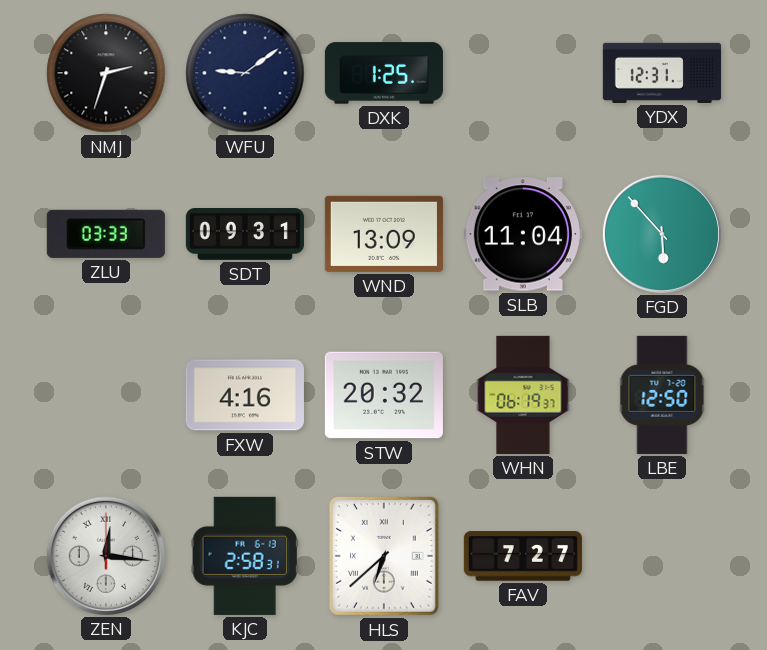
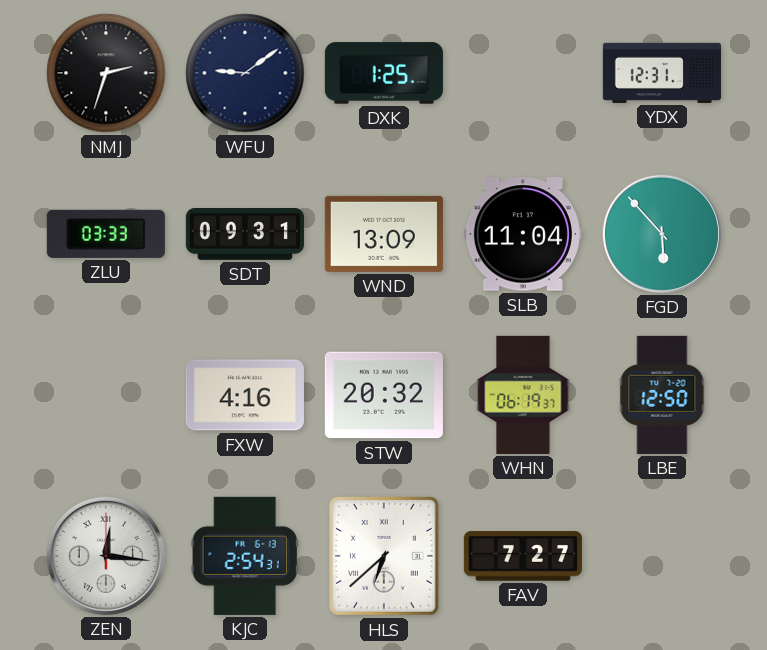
KJC: 2:58 -> 2:54 (245, 556)
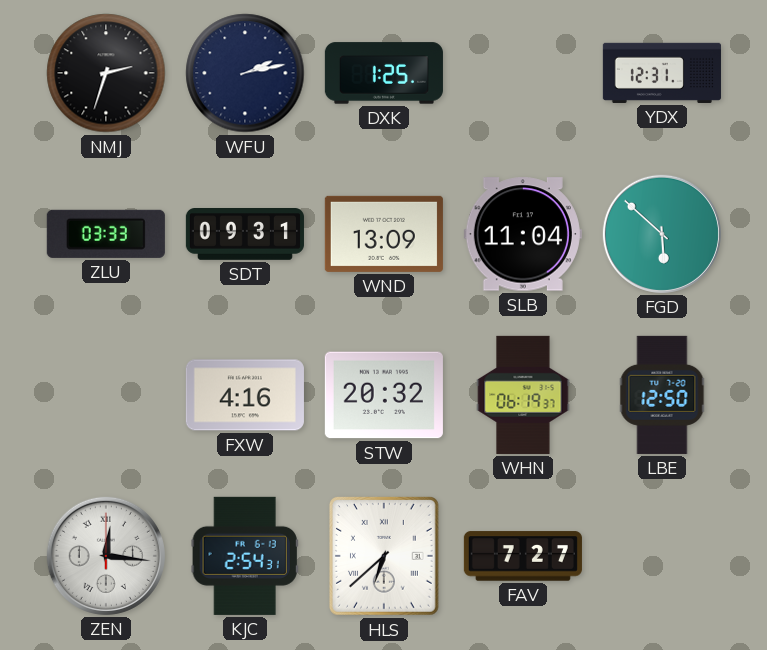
WFU: 9:09 -> 2:13 (245, 73)
FGD: 5:53 -> 5:52 (662, 234)
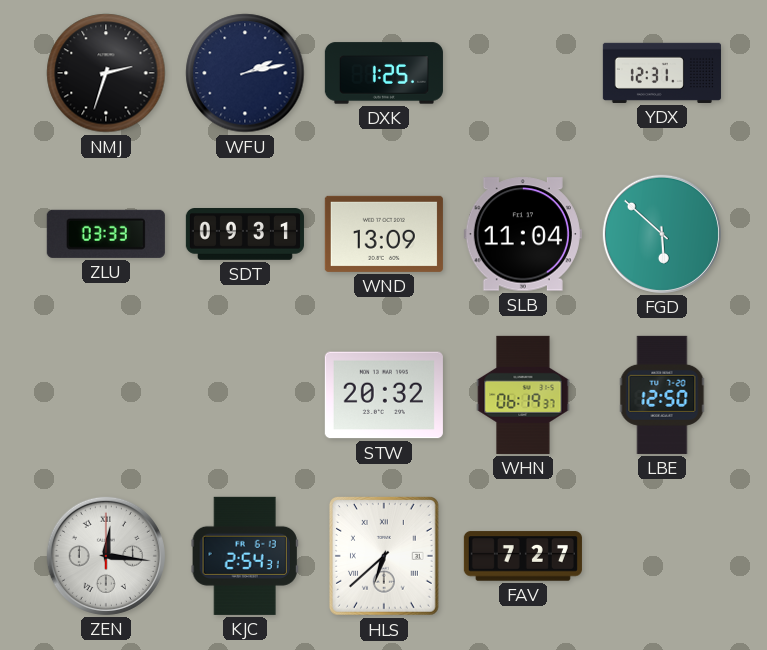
FXW: 4:16 -> none (245, 395)
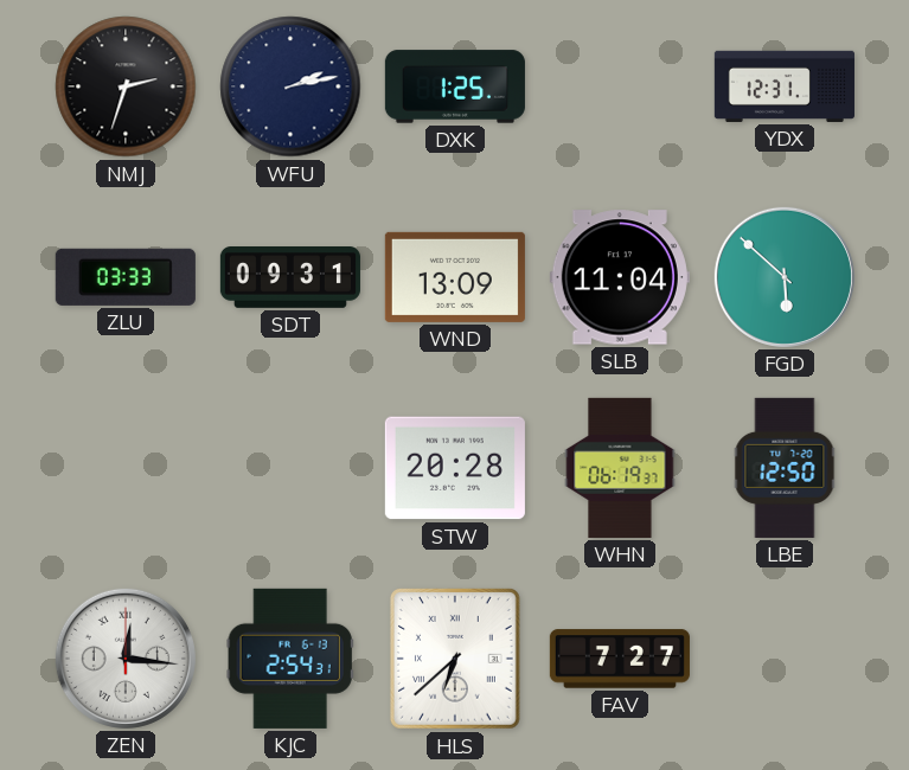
STW: 20:32 -> 20:28 (455, 468)
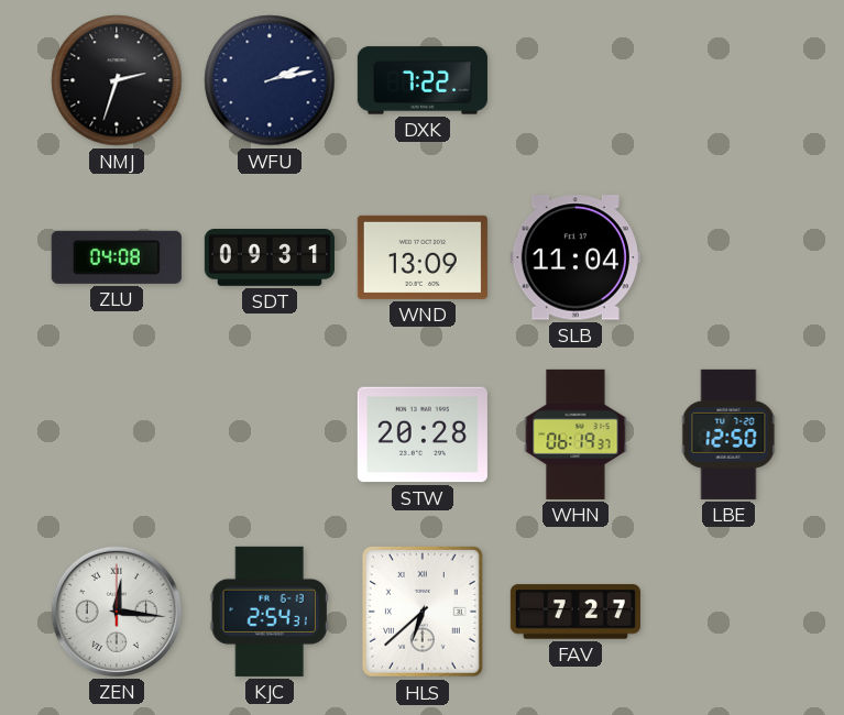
DXK: 1:25 -> 7:22 (423, 80)
YDX: 12:31 -> none (785, 86)
ZLU: 03:33 -> 04:08 (117, 257)
FGD: 5:52 -> none (785, 277)
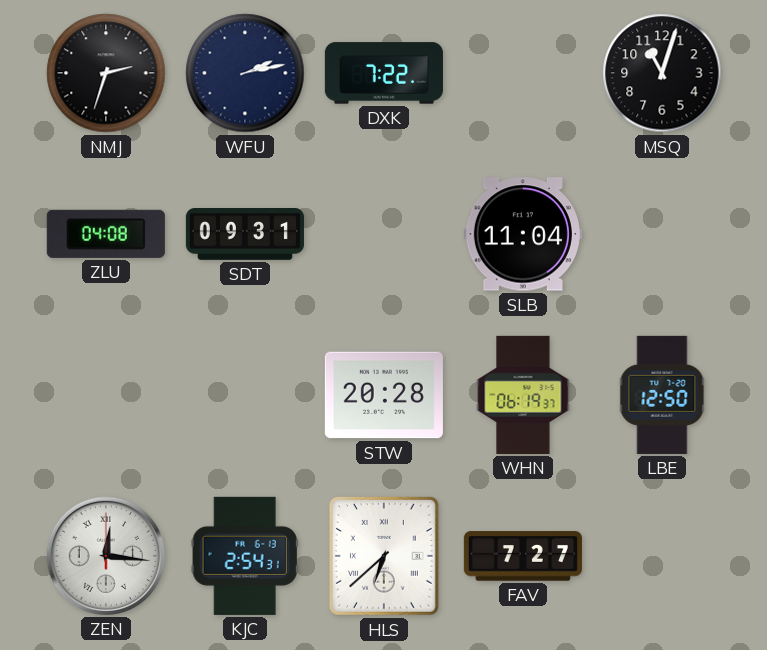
MSQ: none -> 11:03 (662, 73)
WND: 13:09 -> none (423, 257)
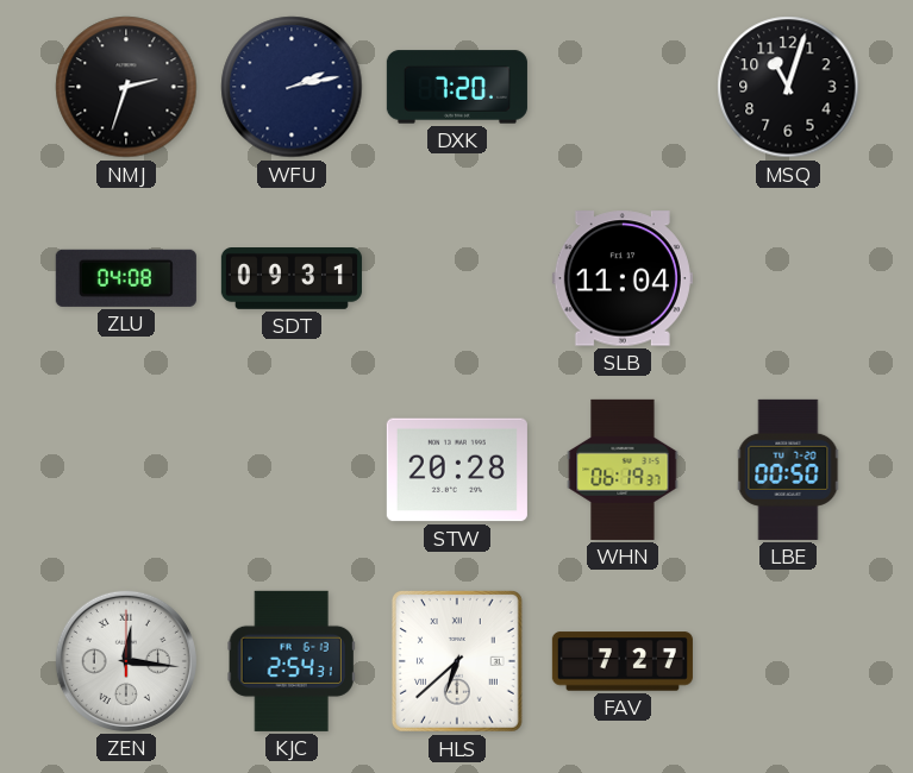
DXK: 7:22 -> 7:20 (457, 87)
LBE: 12:50 -> 00:50 (788, 470)
